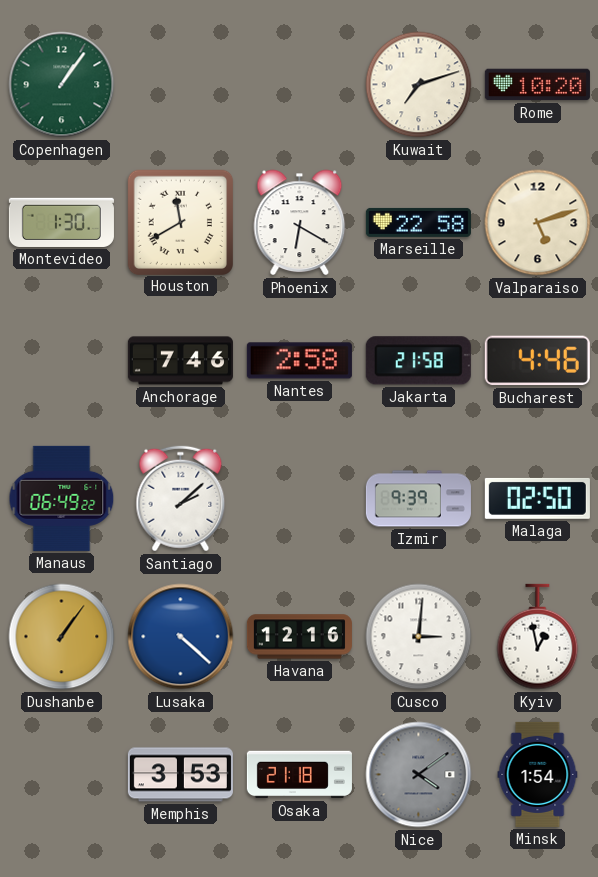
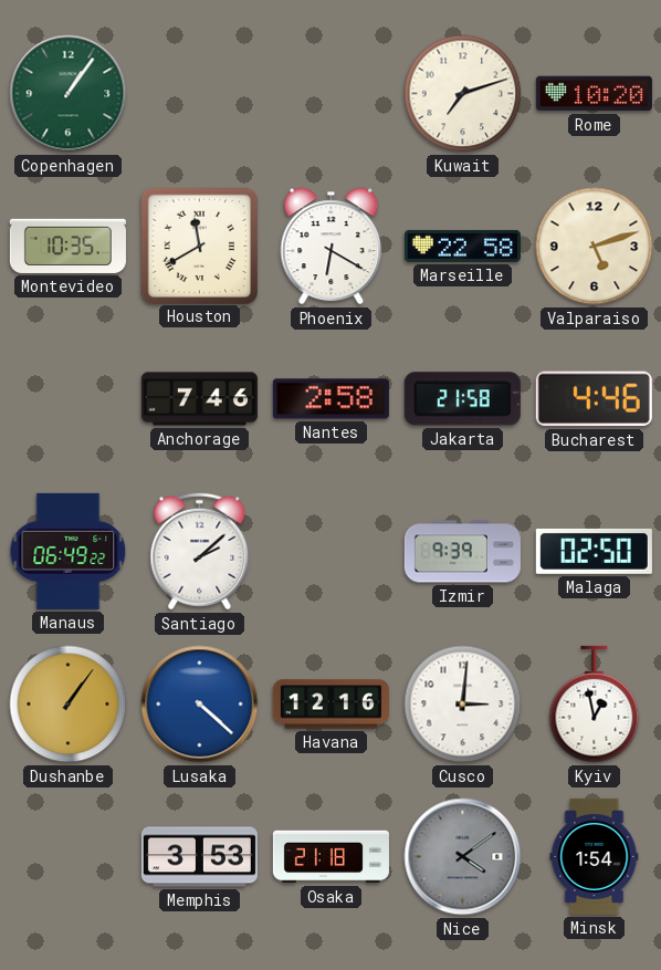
Montevideo: 1:30 -> 10:35 (67, 246)
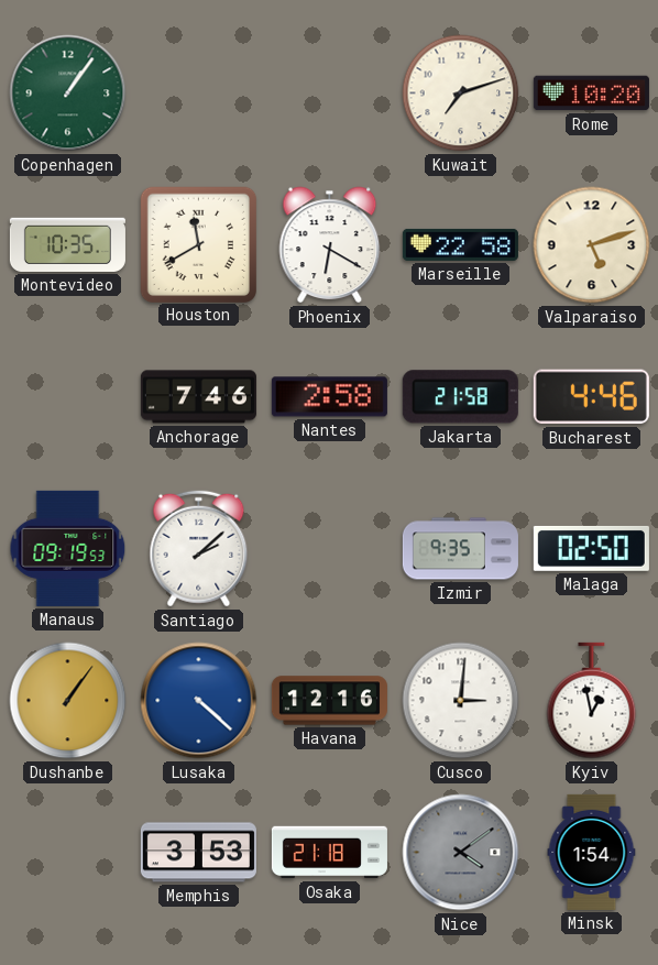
Manaus: 06:49 -> 09:19 (68, 548)
Izmir: 9:39 -> 9:35 (460, 549)
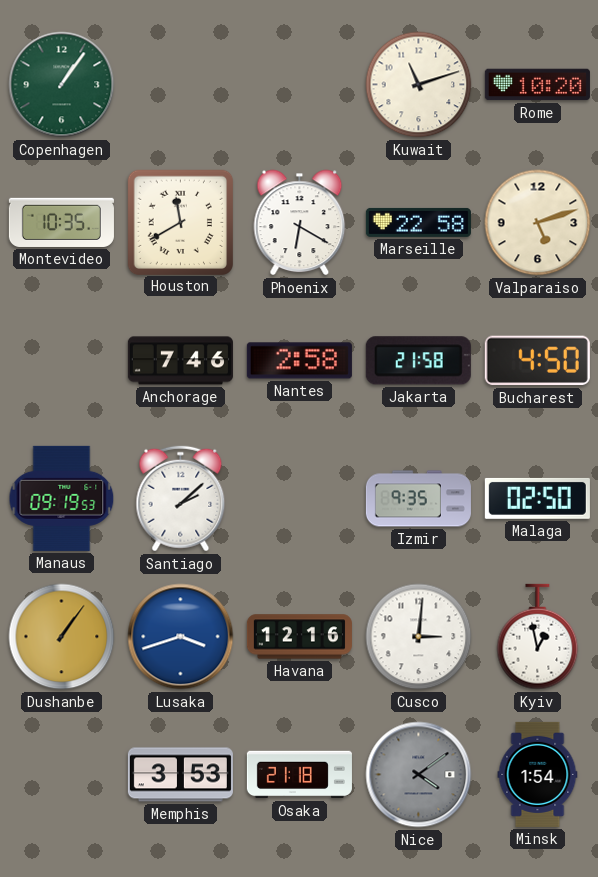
Kuwait: 7:12 -> 11:12 (419, 85)
Bucharest: 4:46 -> 4:50 (537, 361)
Lusaka: 4:22 -> 3:42 (181, 637)
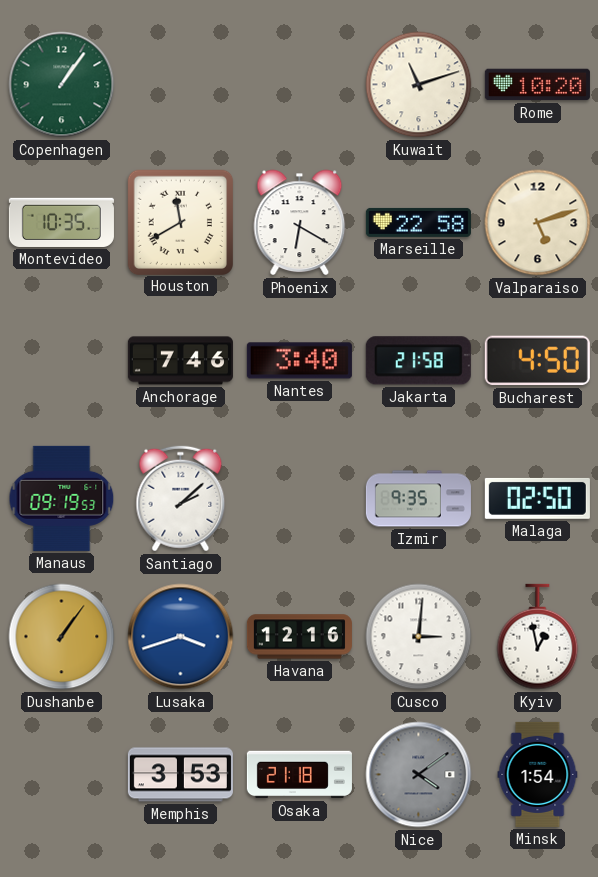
Nantes: 2:58 -> 3:40 (299, 361)
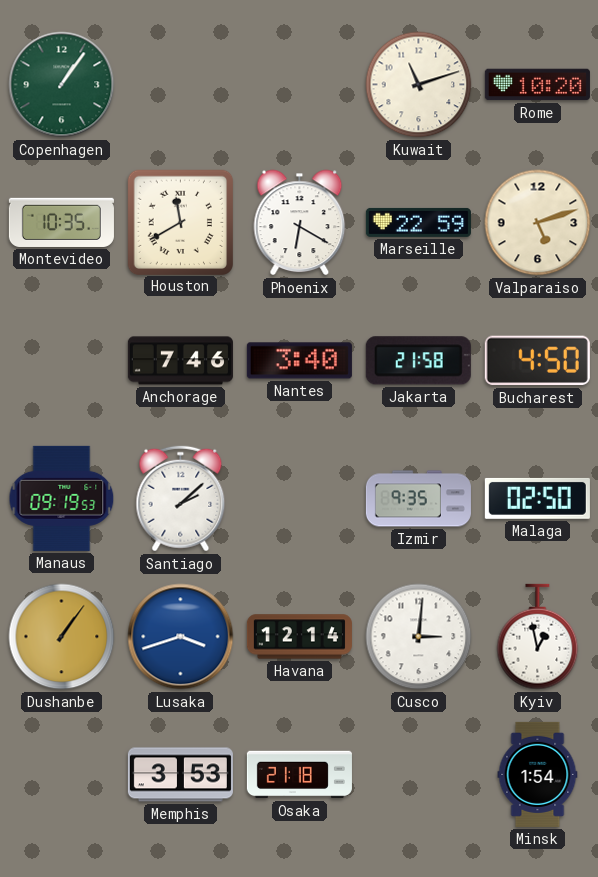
Marseille: 22:58 -> 22:59 (418, 222)
Havana: 12:16 -> 12:14 (299, 637)
Nice: 4:09 -> none (419, 775)
